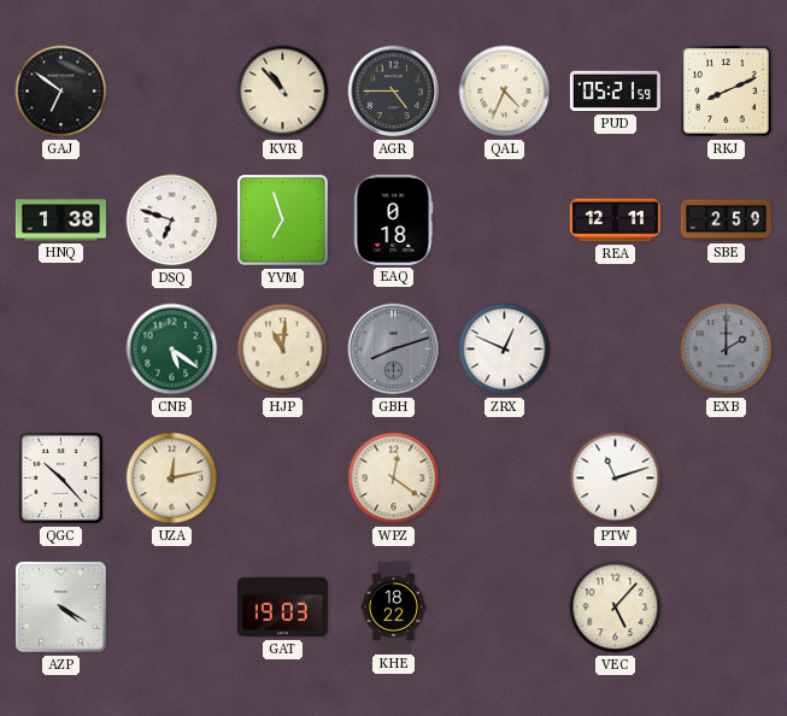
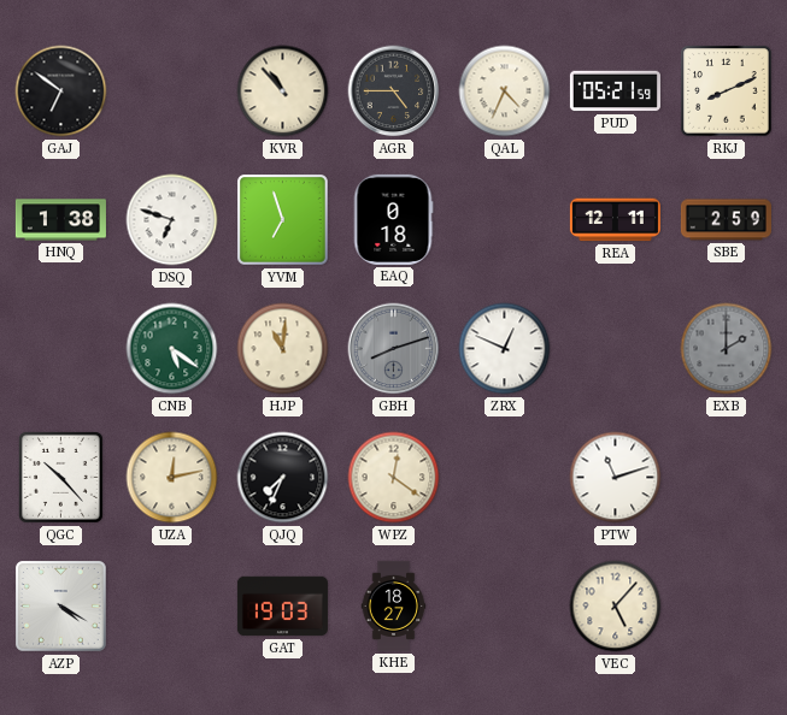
QJQ: none -> 7:34 (283, 478)
KHE: 18:22 -> 18:27 (394, 605)
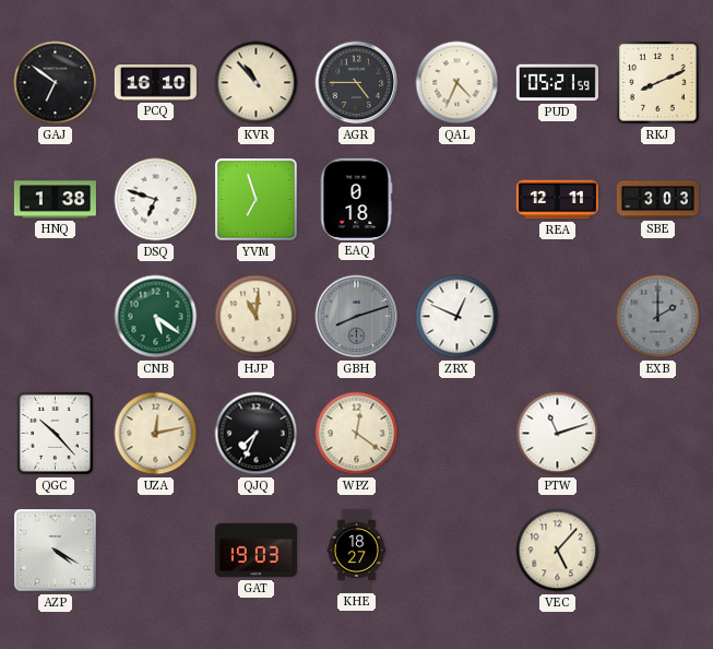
PCQ: none -> 16:10 (155, 83)
SBE: 2:59 -> 3:03 (657, 200)
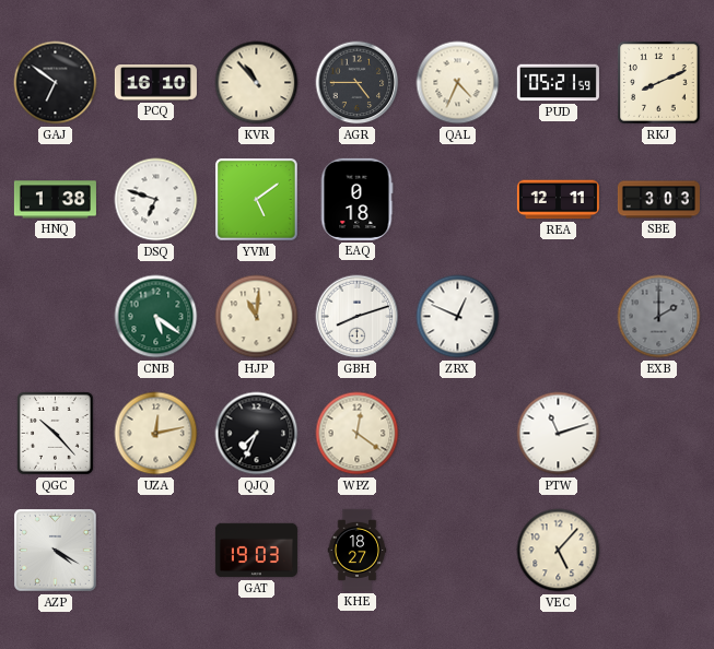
YVM: 6:57 -> 5:09 (257, 200)
GBH dial: grey -> white (358, 317)
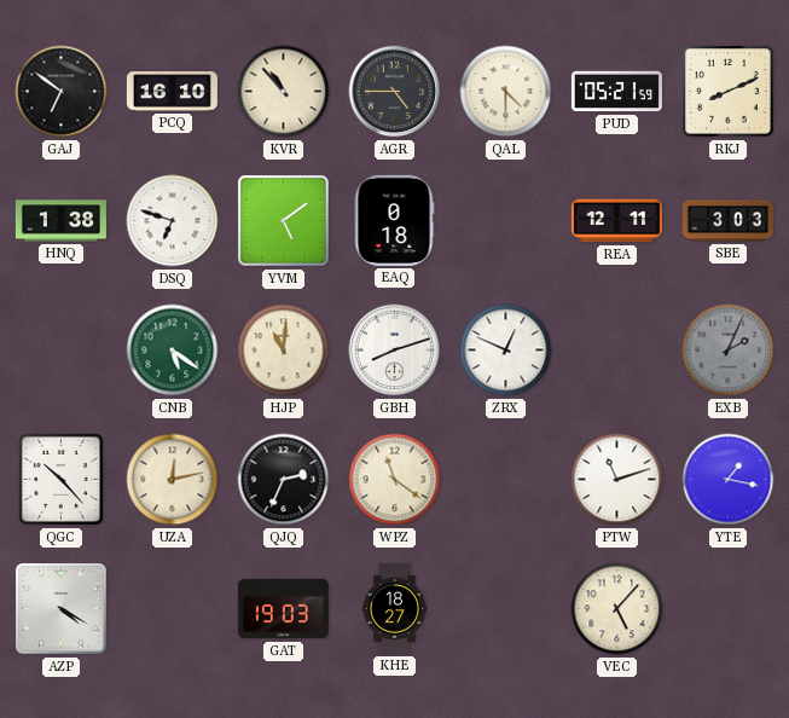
QAL: 4:34 -> 4:30 (506, 92)
EXB: 2:00 -> 2:04 (729, 351)
QJQ: 7:34 -> 2:34 (284, 480)
WPZ: 12:21 -> 11:21 (395, 480)
YTE: none -> 1:17 (729, 480)
